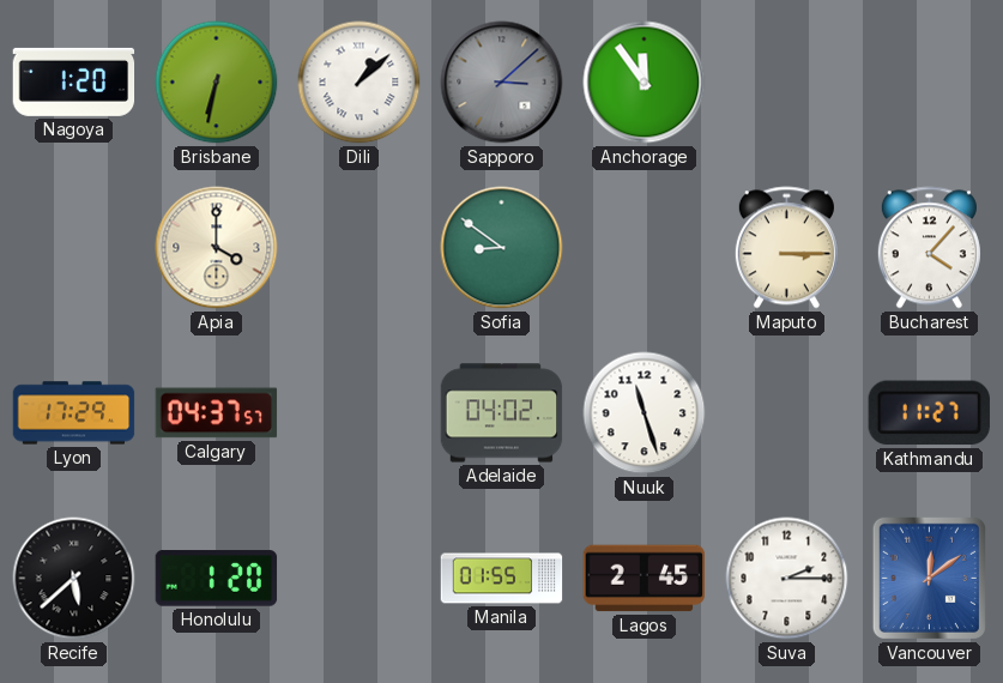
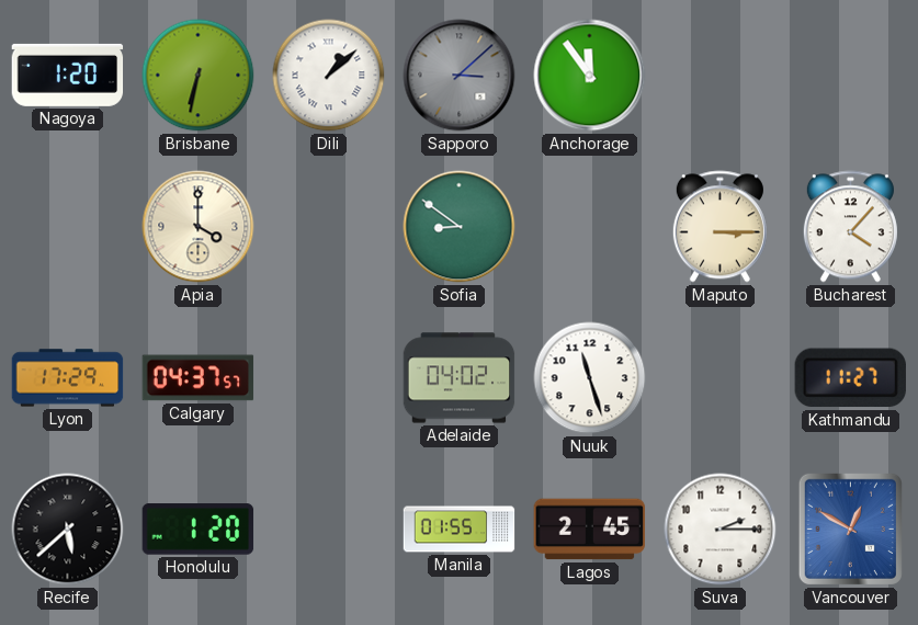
Vancouver: 12:09 -> 12:50 (850, 529)
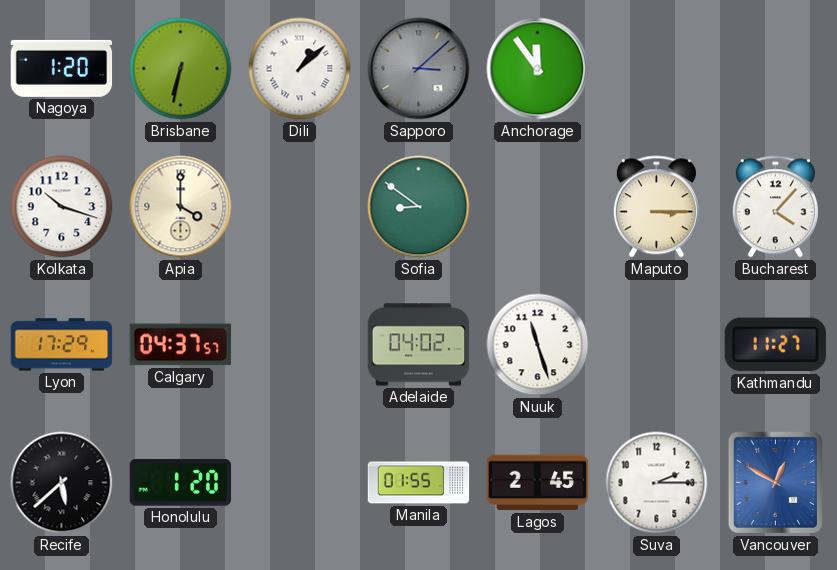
Kolkata: none -> 10:18 (62, 207)
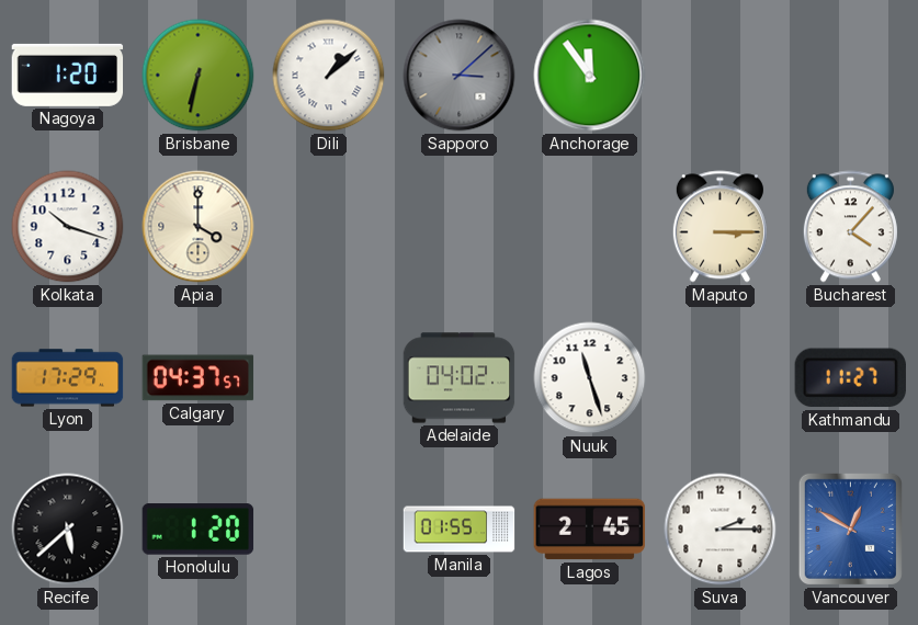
Sofia: 8:51 -> none (419, 207)
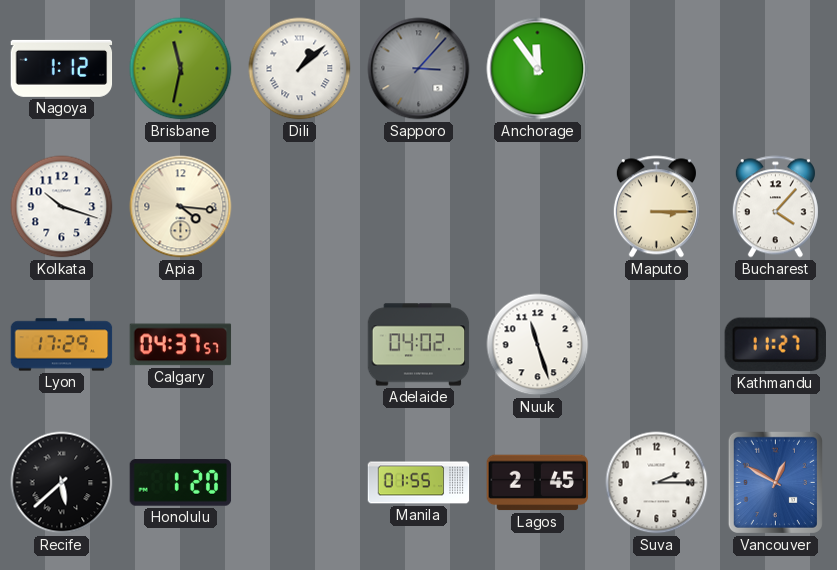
Nagoya: 1:20 -> 1:12 (62, 68)
Brisbane: 6:32 -> 11:32 (181, 69)
Sapporo: 3:08 -> 3:07 (419, 69)
Apia: 4:00 -> 4:16 (181, 207)
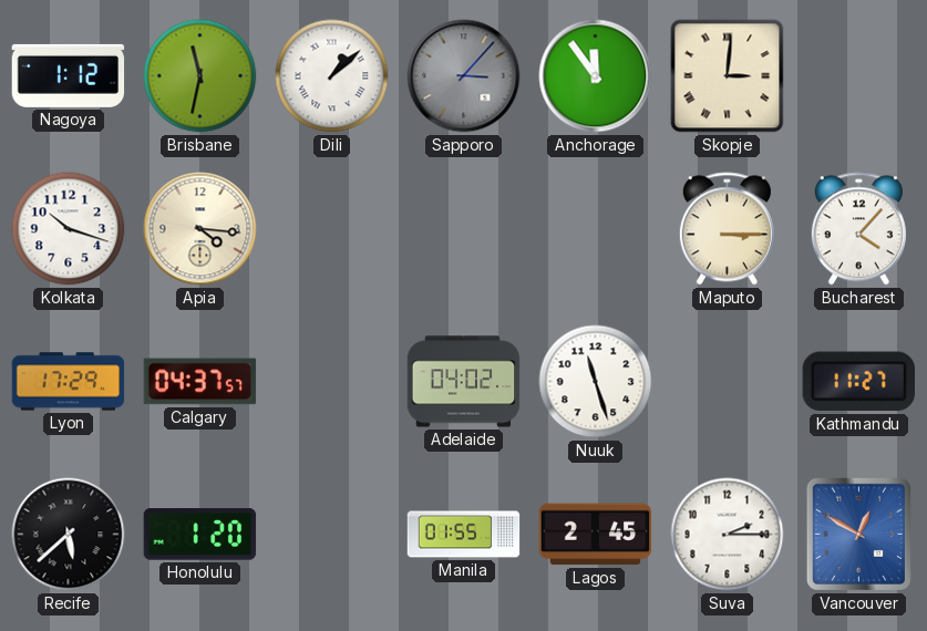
Skopje: none -> 3:01 (728, 76)
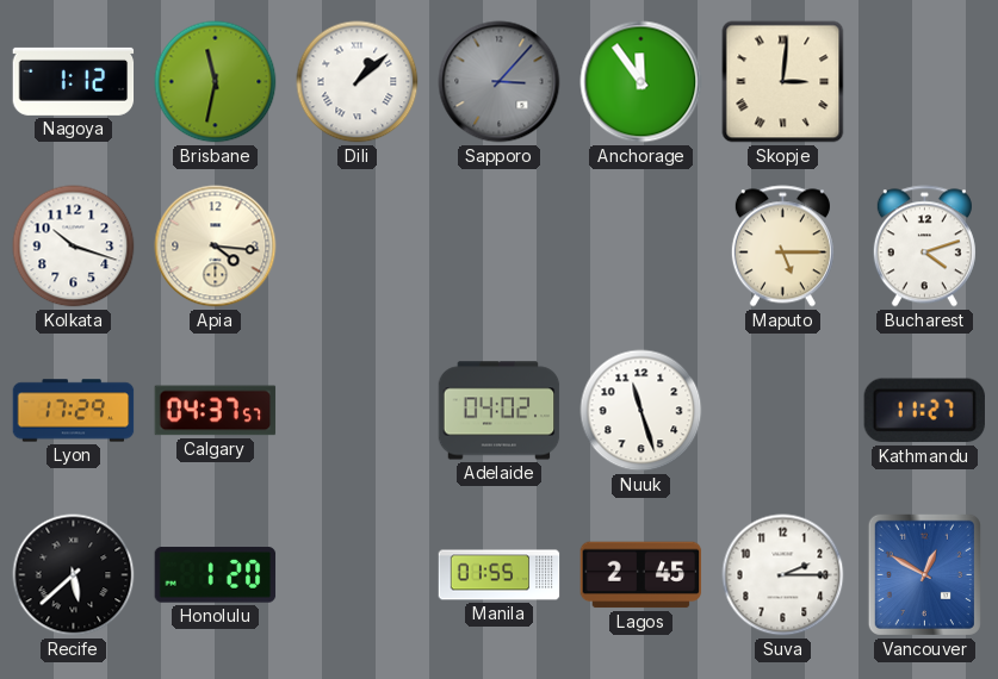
Maputo: 3:15 -> 5:15 (782, 247)
Bucharest: 4:07 -> 4:12 (924, 247)
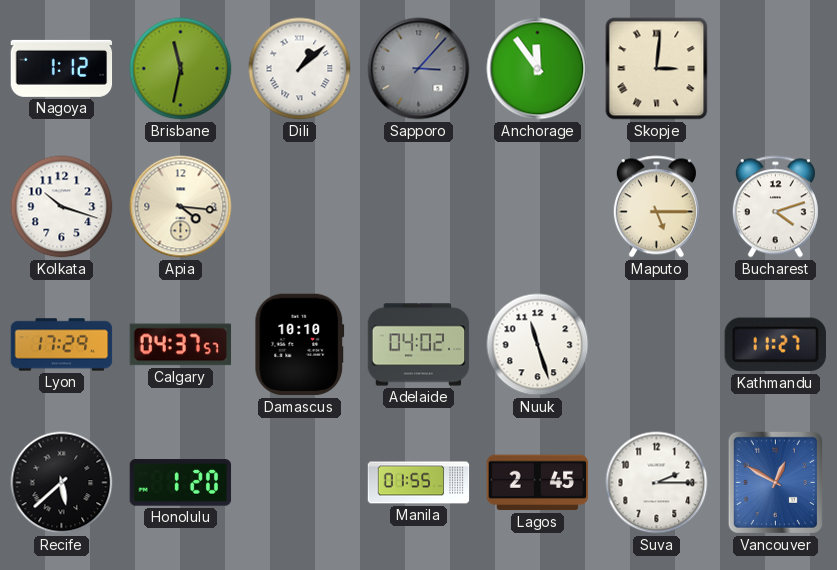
Damascus: none -> 10:10 (300, 345)
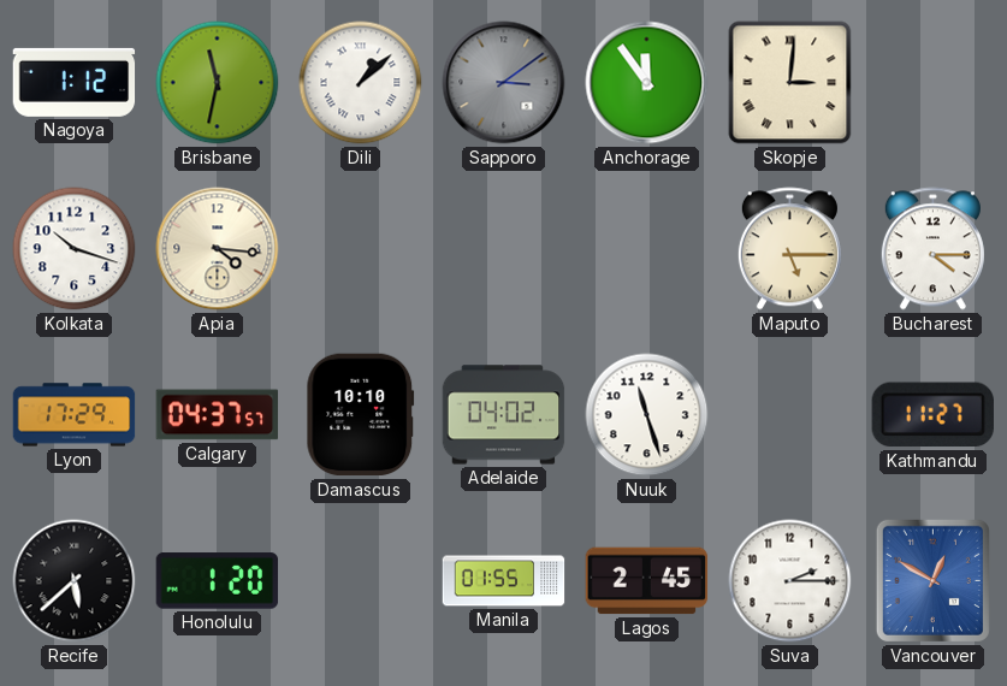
Sapporo: 3:07 -> 3:09 (504, 83)
Bucharest: 4:12 -> 4:15 (932, 249)
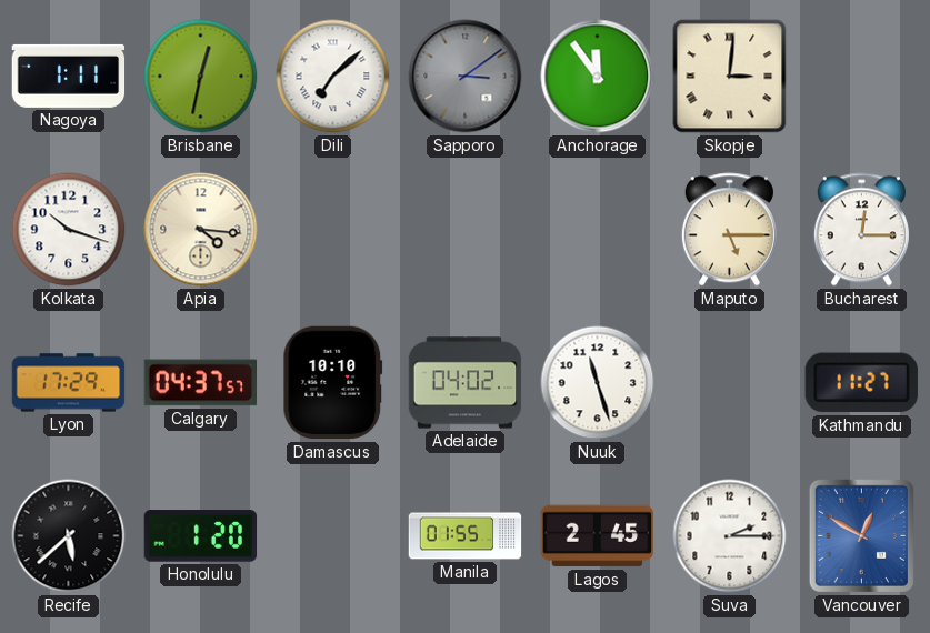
Nagoya: 1:12 -> 1:11 (69, 76)
Brisbane: 11:32 -> 12:32 (201, 77)
Dili: 1:08 -> 7:08 (333, 77)
Bucharest: 4:15 -> 12:15 (861, 230)
